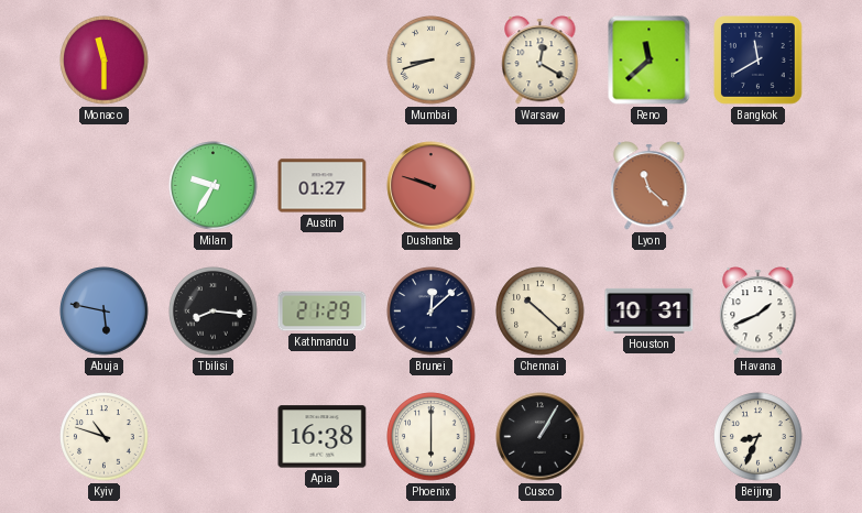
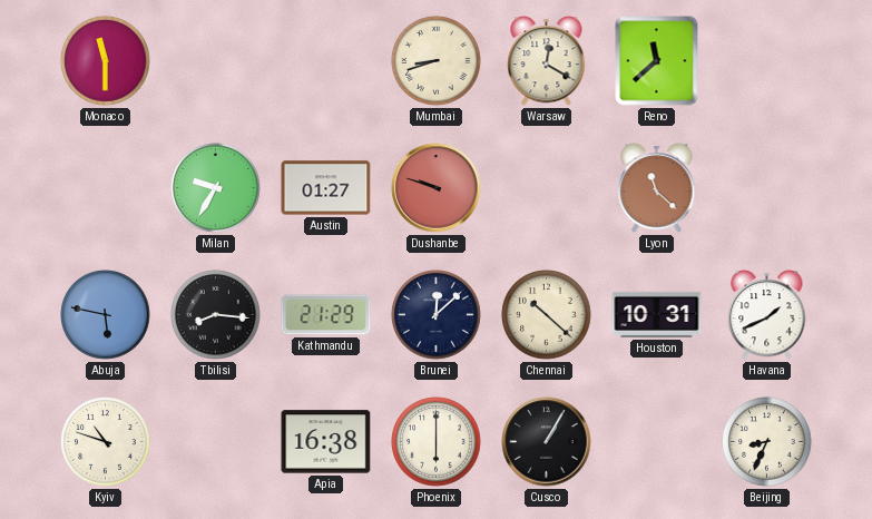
Bangkok: 11:40 -> none (759, 61)
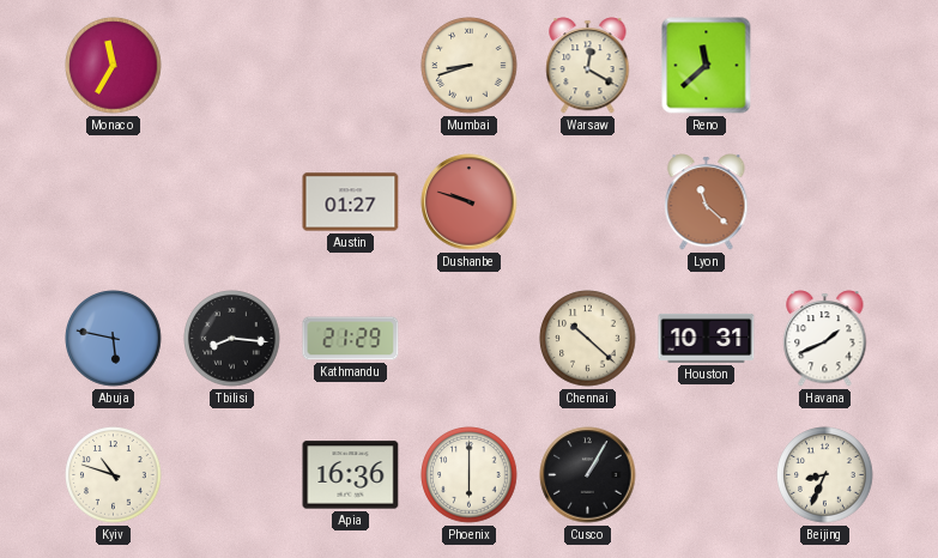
Monaco: 11:30 -> 11:35 (114, 66)
Milan: 9:35 -> none (216, 188)
Brunei: 12:08 -> none (437, 315)
Apia: 16:38 -> 16:36 (351, 475)
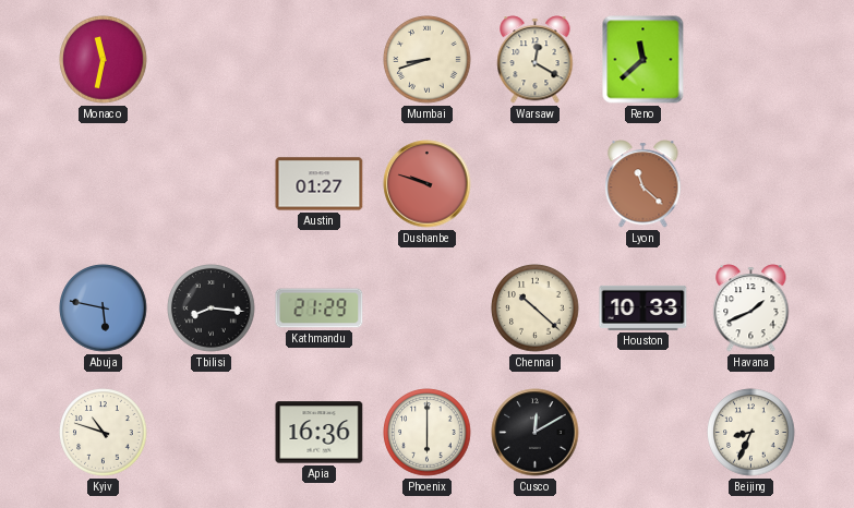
Monaco: 11:35 -> 11:32 (104, 60)
Houston: 10:31 -> 10:33 (643, 307)
Cusco: 1:05 -> 12:10 (536, 433)
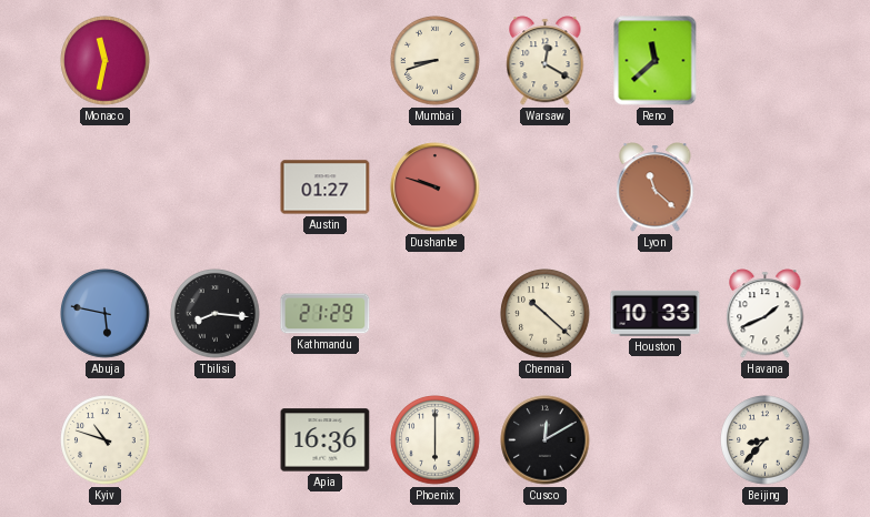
Beijing: 8:34 -> 8:37 (766, 440)
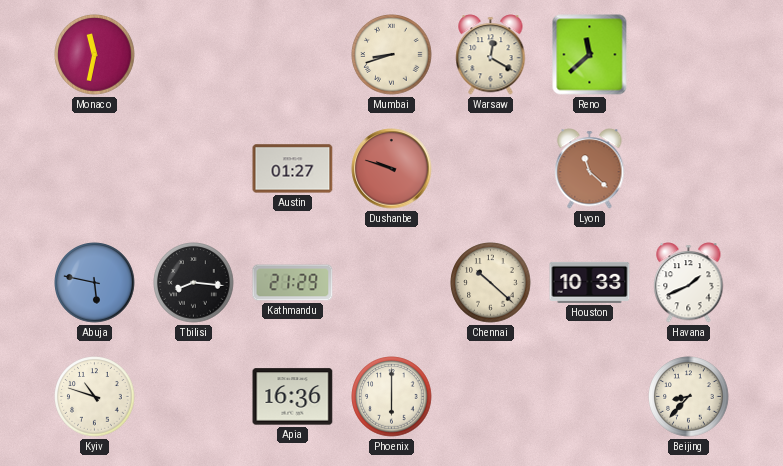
Cusco: 12:10 -> none (546, 440)
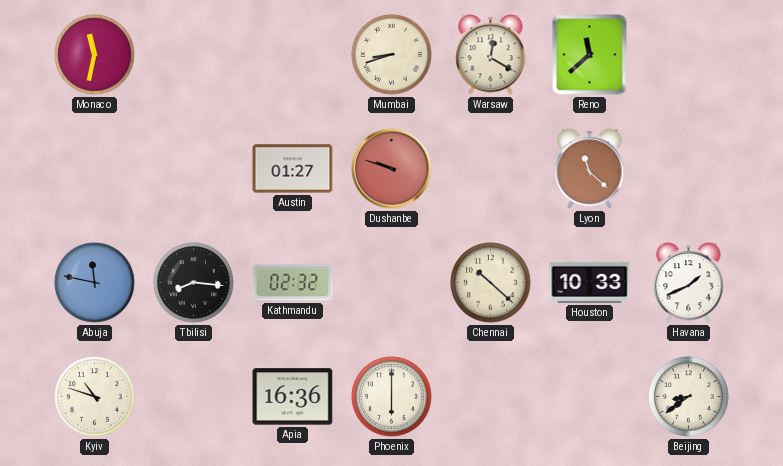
Abuja: 5:47 -> 11:47 (95, 283)
Kathmandu: 21:29 -> 02:32 (293, 283)
Beijing: 8:37 -> 8:39 (689, 397)
